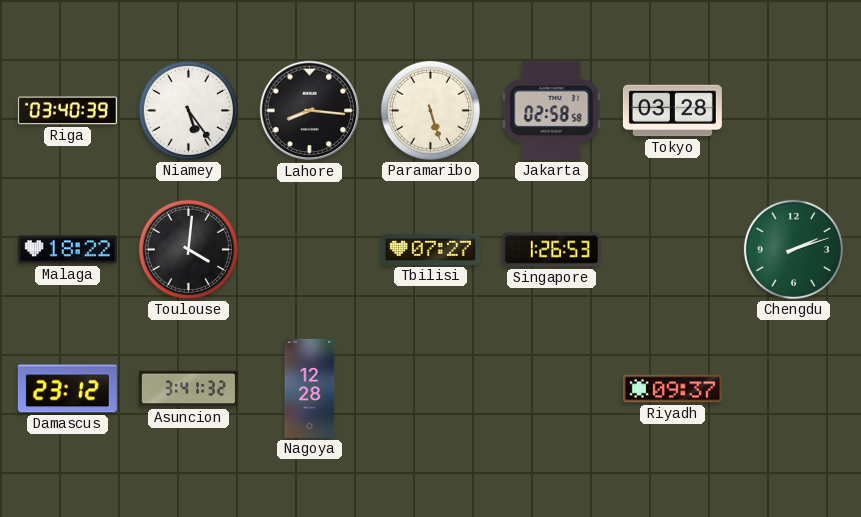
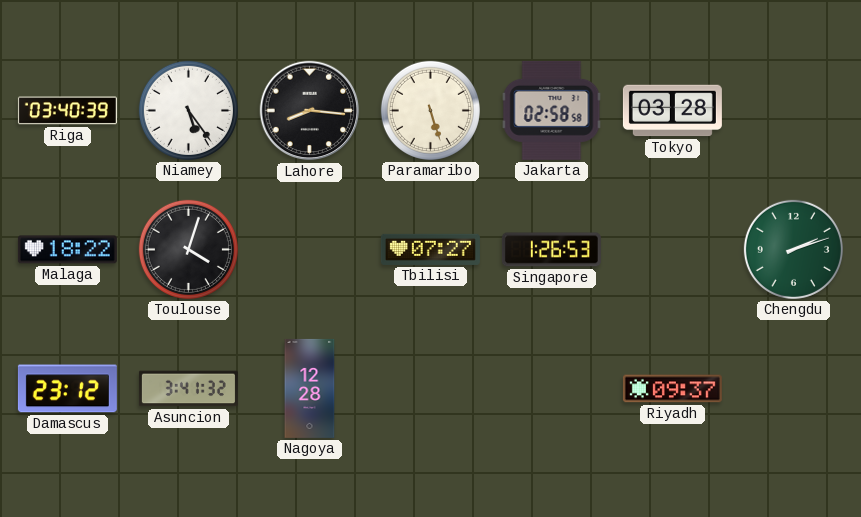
Toulouse: 4:01 -> 4:03 (188, 249)
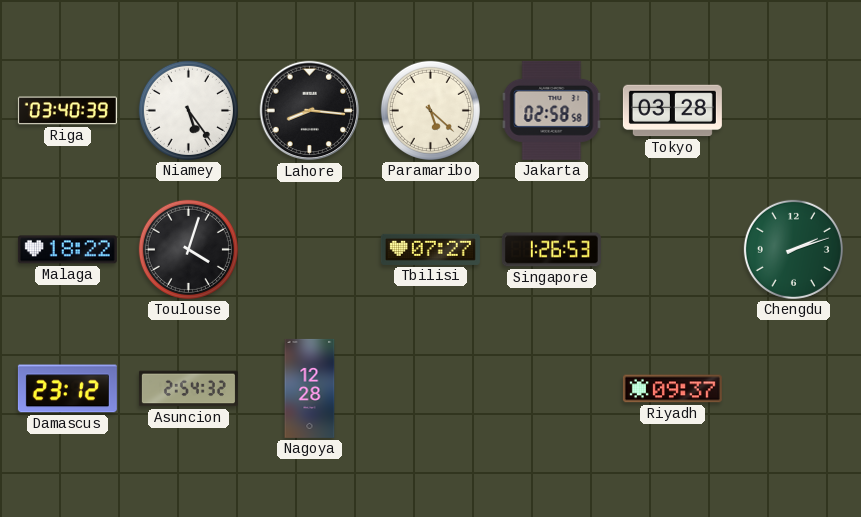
Paramaribo: 5:27 -> 5:22 (430, 110)
Asuncion: 3:41 -> 2:54 (188, 389)
